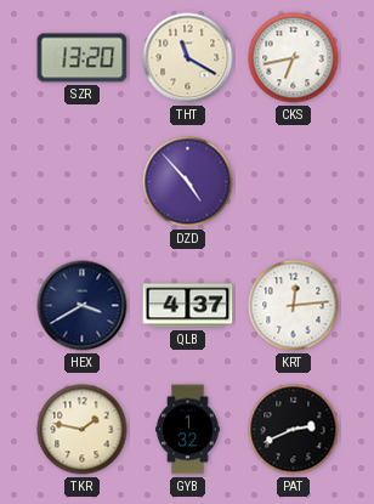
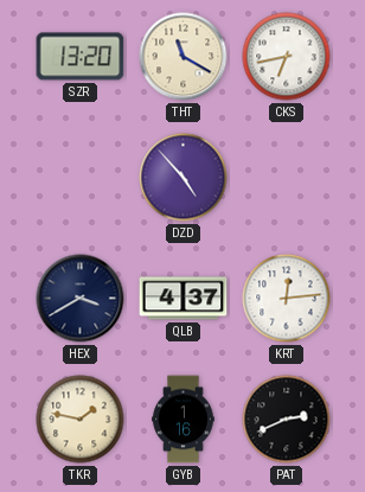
GYB: 1:32 -> 1:16 (184, 420)
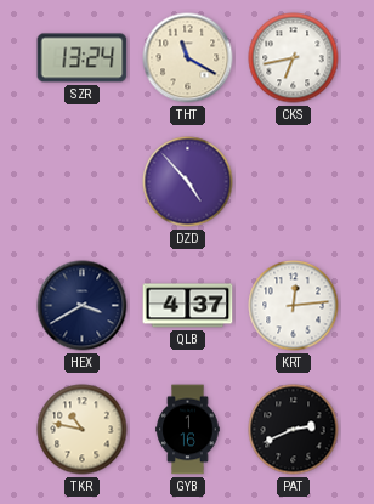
SZR: 13:20 -> 13:24 (83, 58)
TKR: 1:47 -> 10:47 (83, 430)
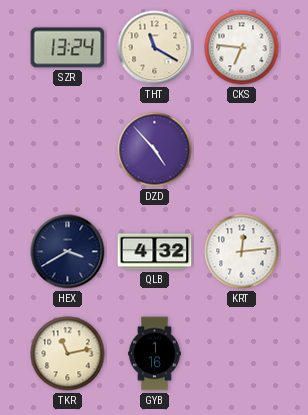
CKS: 6:43 -> 6:46 (242, 48)
QLB: 4:37 -> 4:32 (155, 252)
TKR: 10:47 -> 11:13 (68, 354)
PAT: 2:41 -> none (294, 430)
